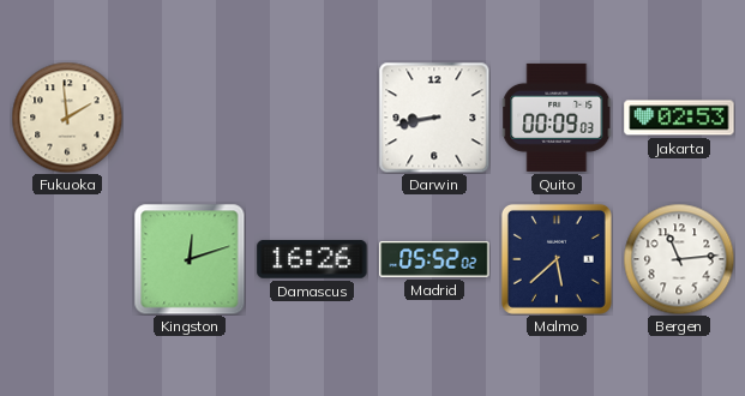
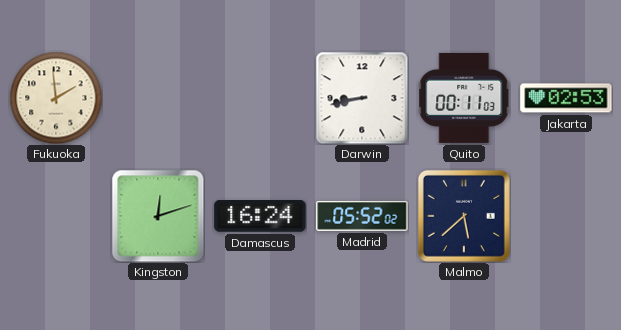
Quito: 00:09 -> 00:11 (464, 98)
Damascus: 16:26 -> 16:24 (260, 217)
Bergen: 11:14 -> none (679, 259)
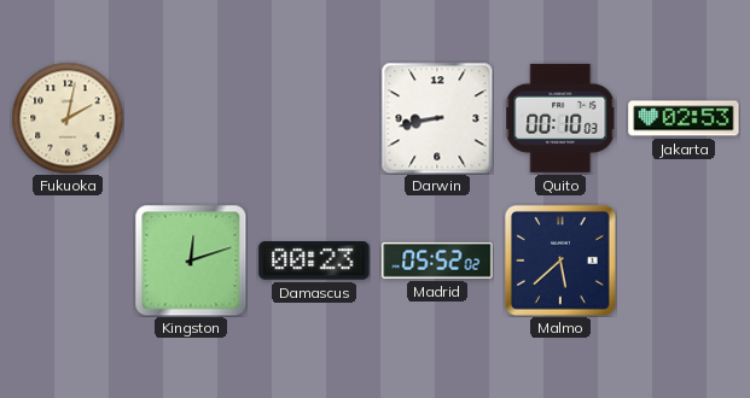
Fukuoka: 1:59 -> 2:02 (68, 118)
Quito: 00:11 -> 00:10 (560, 118)
Damascus: 16:24 -> 00:23 (314, 262)
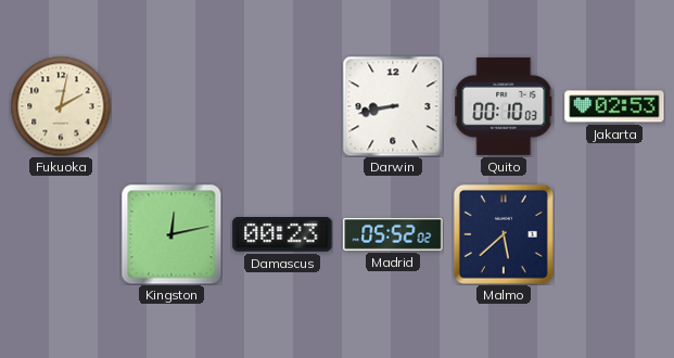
Kingston: 12:12 -> 12:13 (171, 234)
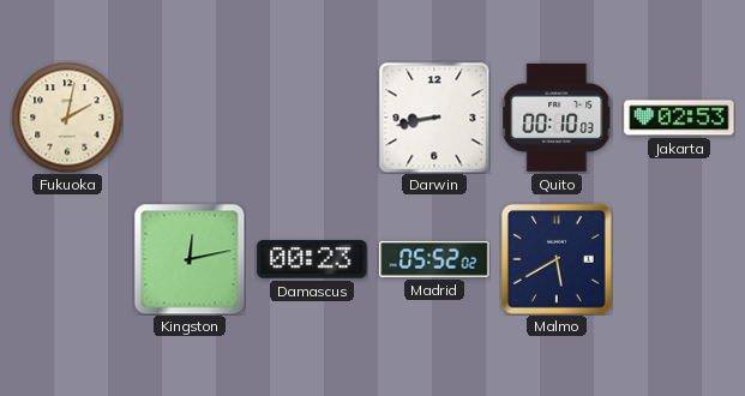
Malmo: 5:38 -> 5:40 (557, 259)
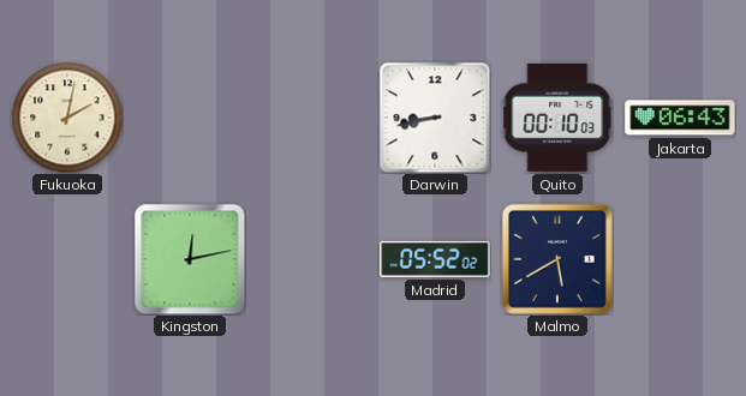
Jakarta: 02:53 -> 06:43 (680, 118)
Damascus: 00:23 -> none (312, 260)
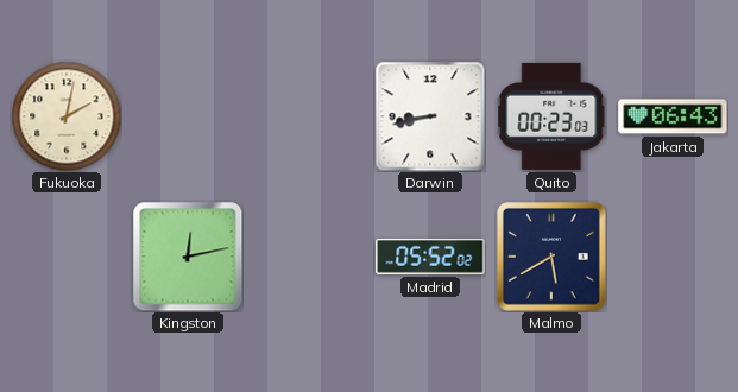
Quito: 00:10 -> 00:23 (551, 116)
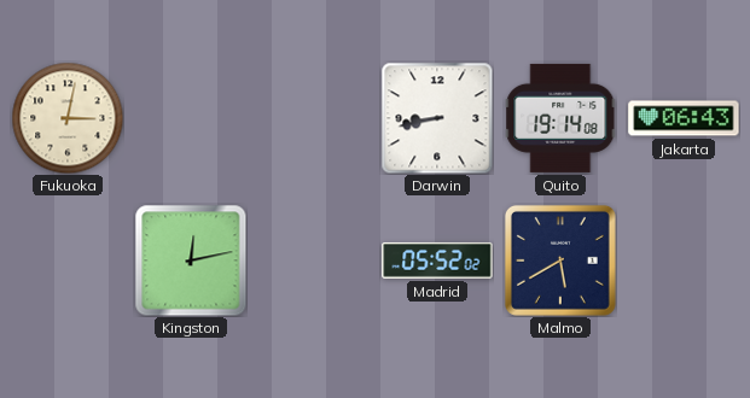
Fukuoka: 2:02 -> 3:02 (68, 118)
Quito: 00:23 -> 19:14 (560, 118)
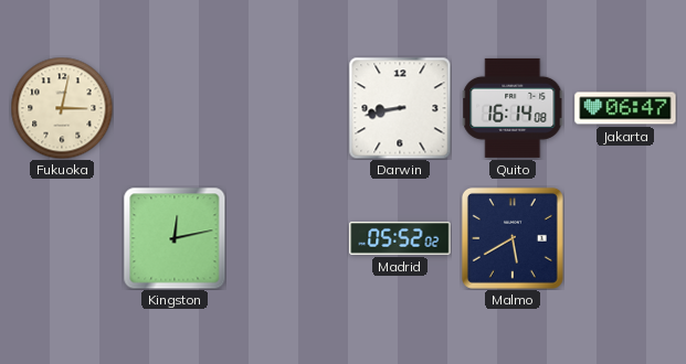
Quito: 19:14 -> 16:14 (513, 108)
Jakarta: 06:43 -> 06:47 (625, 108)
